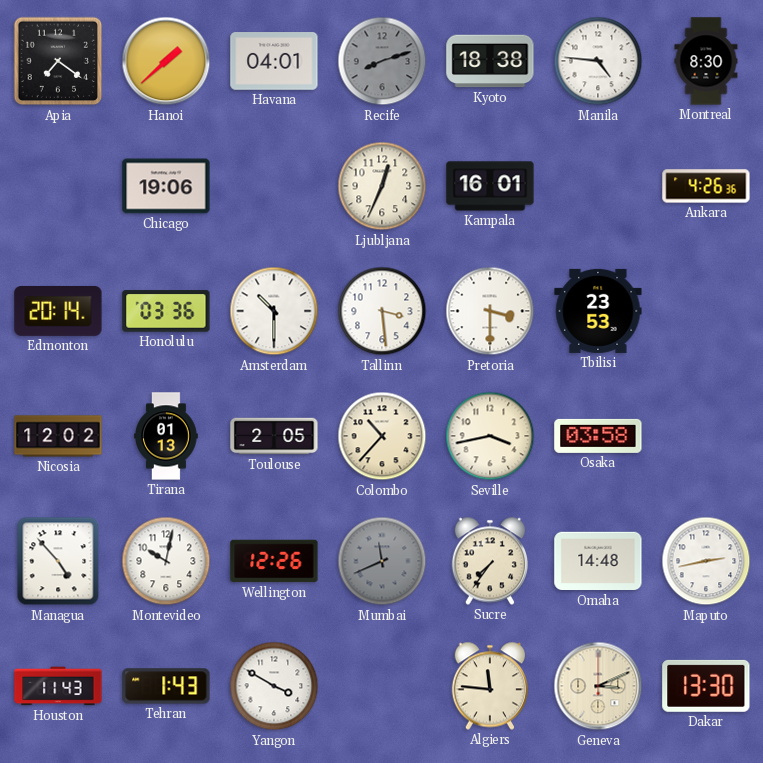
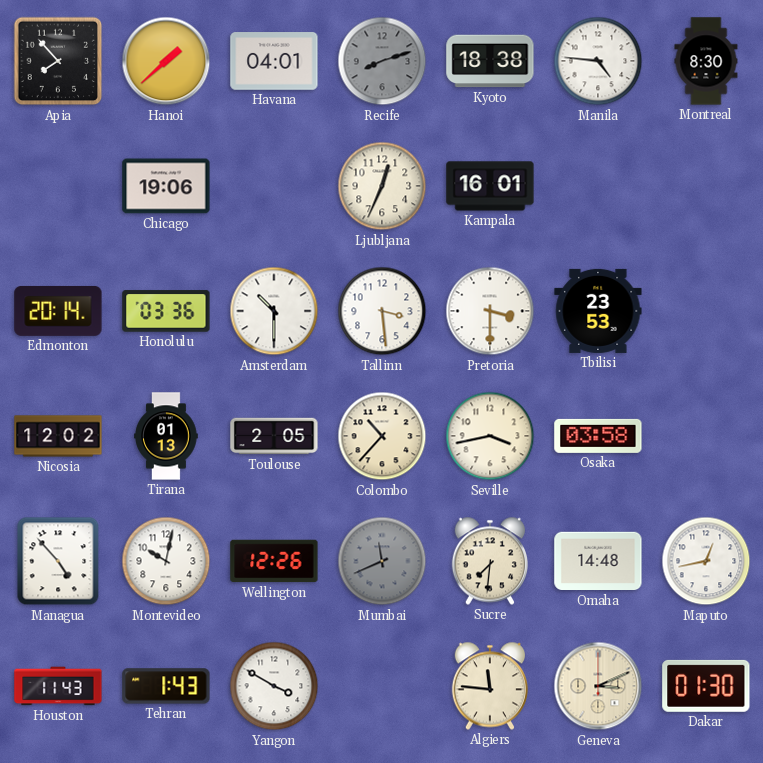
Apia: 7:21 -> 7:53 (58, 61)
Ankara: 4:26 -> none (706, 186)
Sucre: 7:36 -> 7:31 (489, 561)
Maputo: 2:43 -> 12:43 (706, 561)
Dakar: 13:30 -> 01:30 (706, 686)
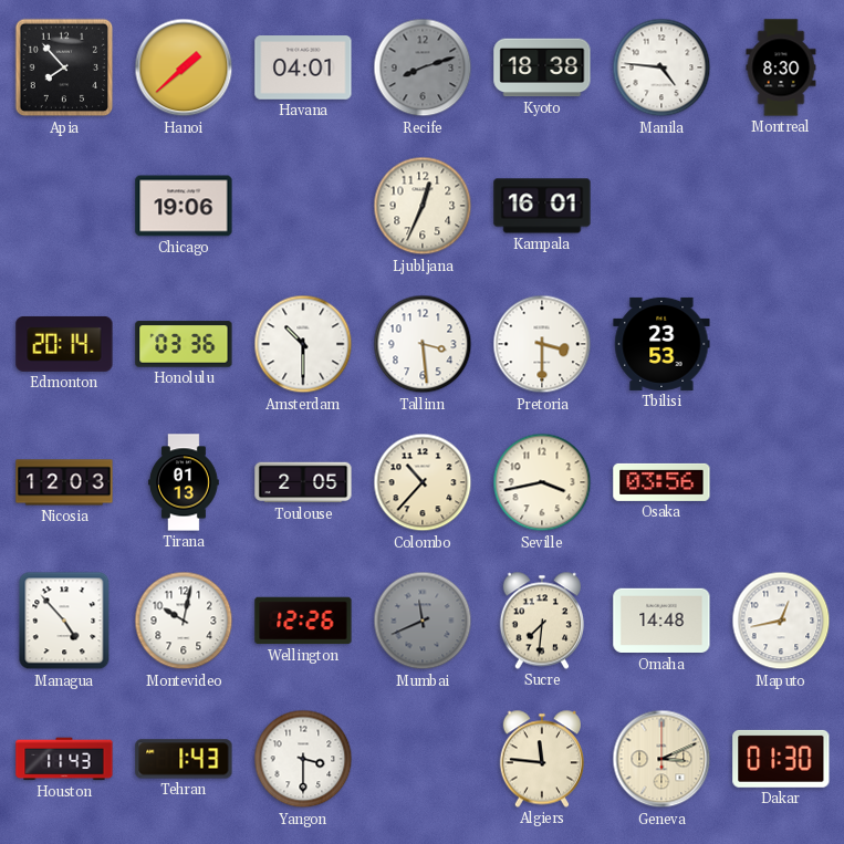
Nicosia: 12:02 -> 12:03 (64, 482)
Osaka: 03:58 -> 03:56 (661, 482)
Yangon: 3:50 -> 3:30 (303, 759)
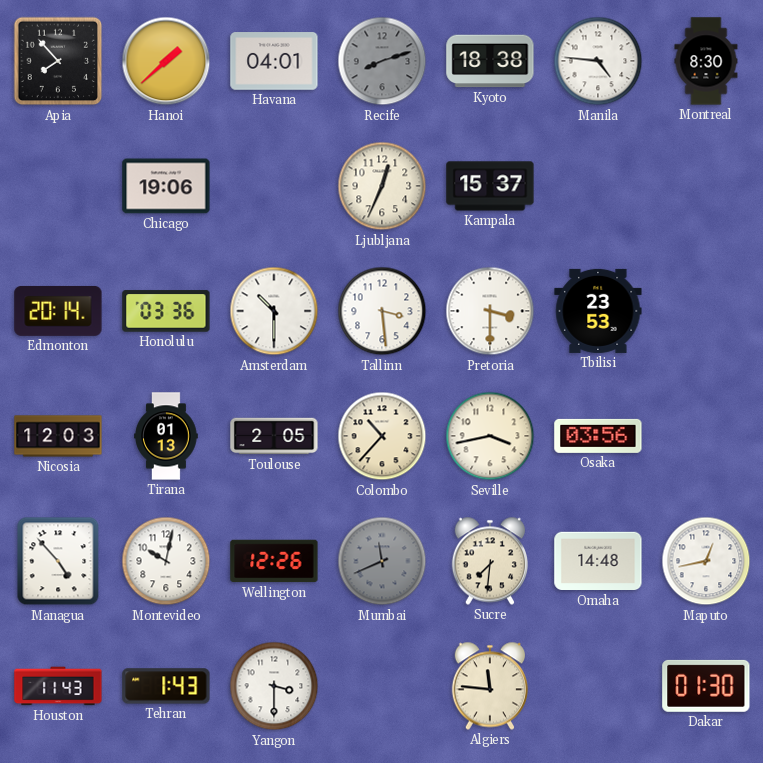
Kampala: 16:01 -> 15:37 (490, 186)
Geneva: 3:11 -> none (661, 759)
